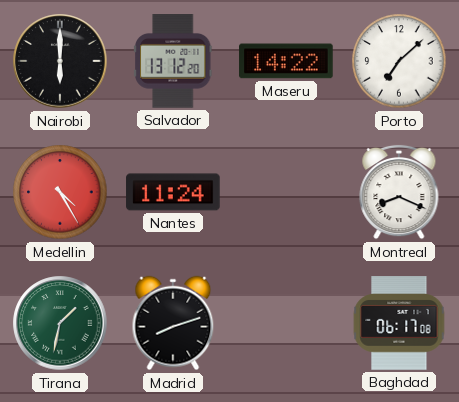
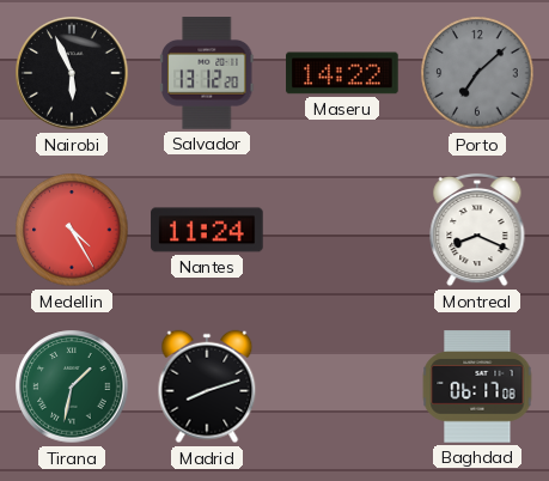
Nairobi: 6:00 -> 5:56 (72, 73)
Porto dial: white -> grey (477, 73)
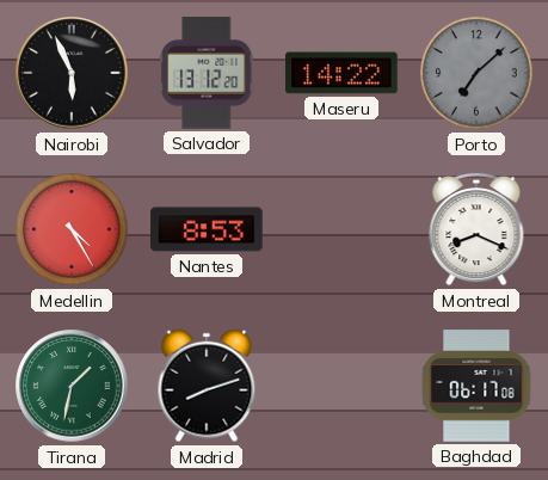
Nantes: 11:24 -> 8:53 (207, 229)
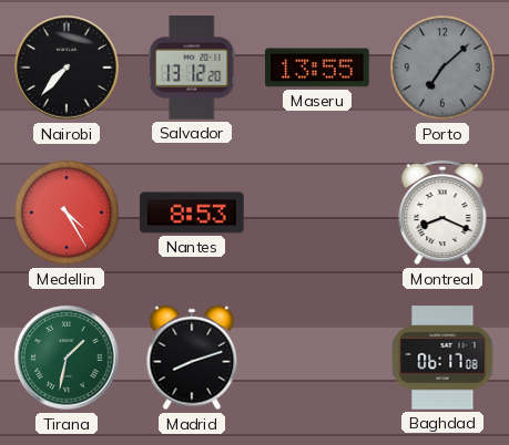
Nairobi: 5:56 -> 7:37 (67, 68)
Maseru: 14:22 -> 13:55 (317, 68)
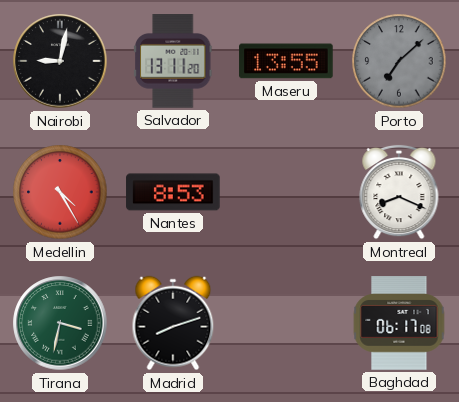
Nairobi: 7:37 -> 9:02 (60, 61)
Salvador: 13:12 -> 13:11 (173, 61)
Tirana: 1:32 -> 3:32 (60, 323)
